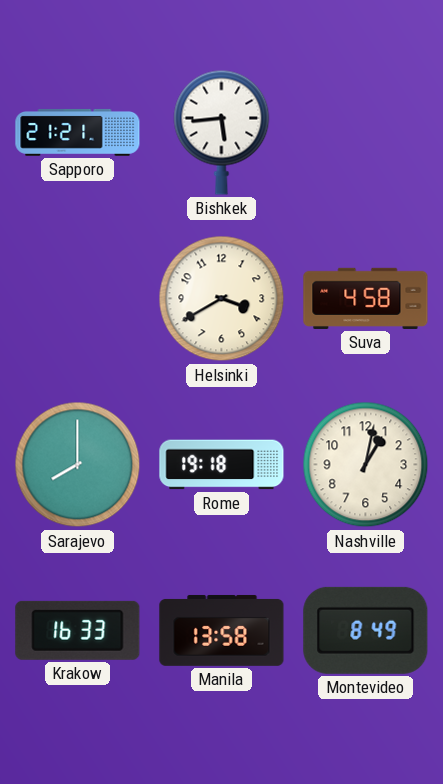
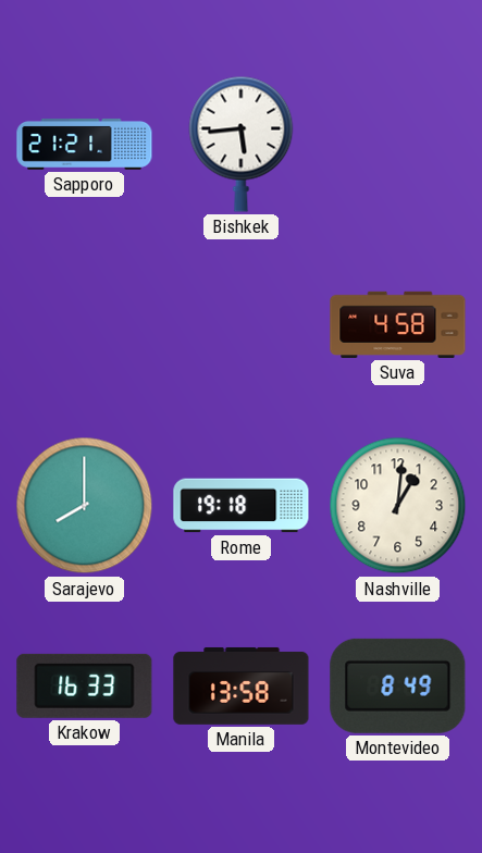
Helsinki: 3:40 -> none (222, 299)
Nashville: 1:02 -> 1:01 (398, 506)
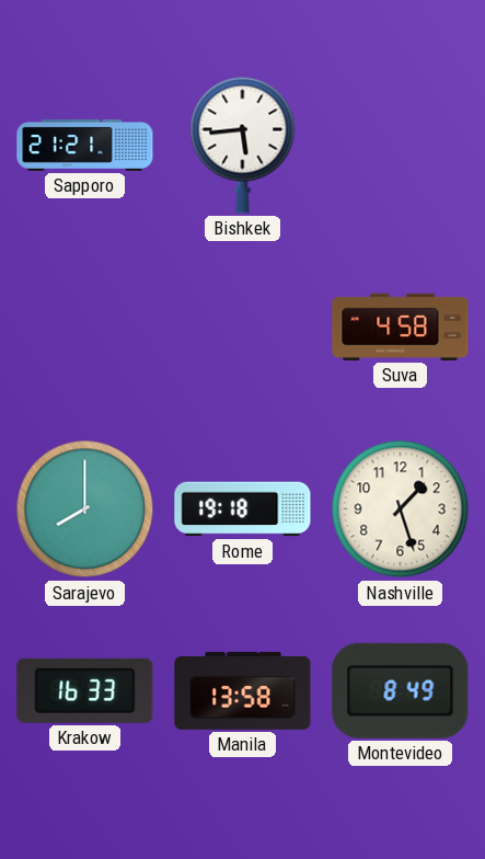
Nashville: 1:01 -> 1:27 (401, 509)
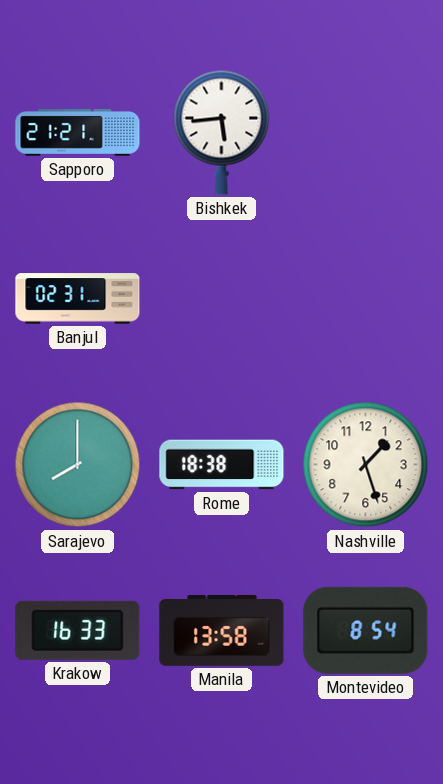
Banjul: none -> 02:31 (78, 299)
Suva: 4:58 -> none (401, 327)
Rome: 19:18 -> 18:38 (222, 465)
Montevideo: 8:49 -> 8:54 (366, 630)
